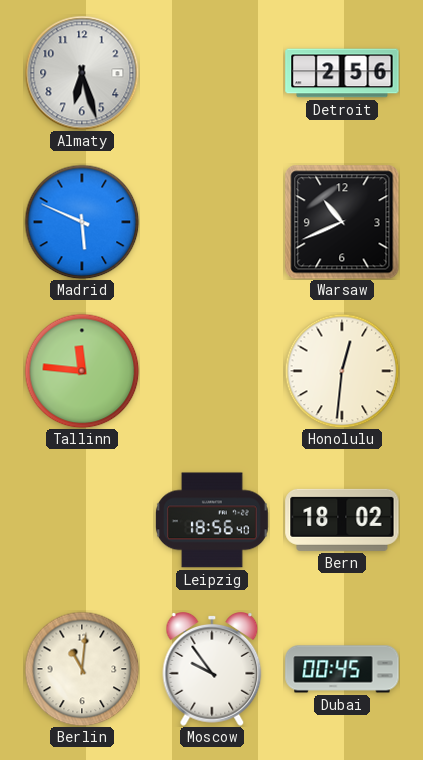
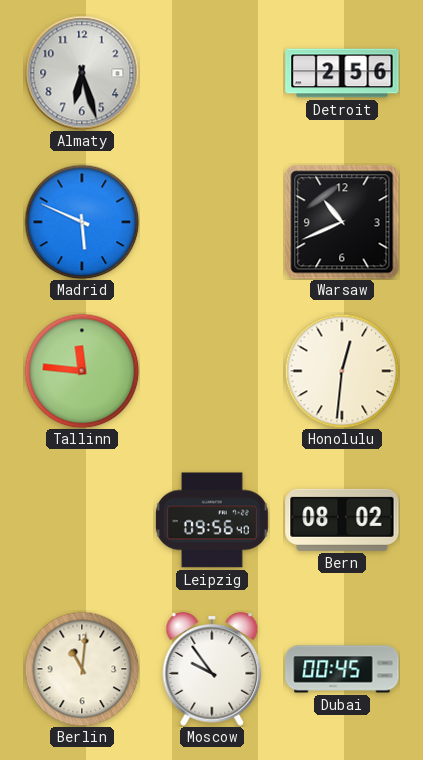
Leipzig: 18:56 -> 09:56 (212, 520)
Bern: 18:02 -> 08:02 (342, 520)
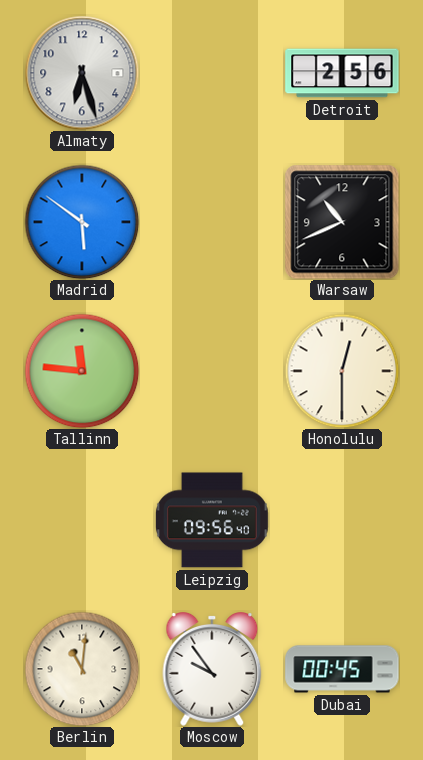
Madrid: 5:49 -> 5:51 (82, 222)
Honolulu: 12:31 -> 12:30 (342, 371)
Bern: 08:02 -> none (342, 520)
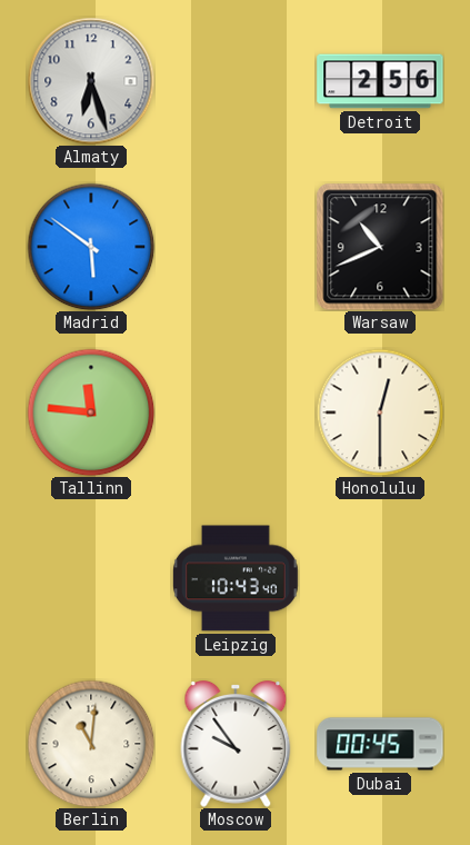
Leipzig: 09:56 -> 10:43 (236, 578)
